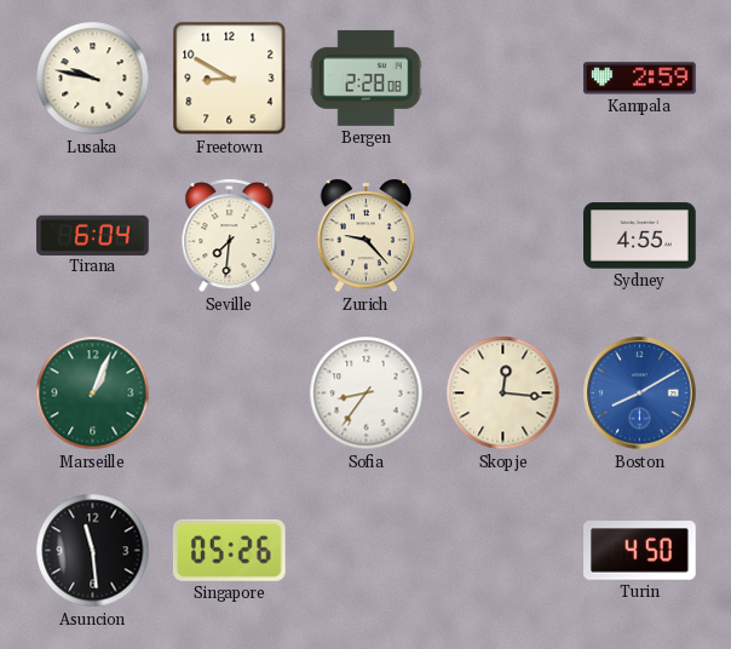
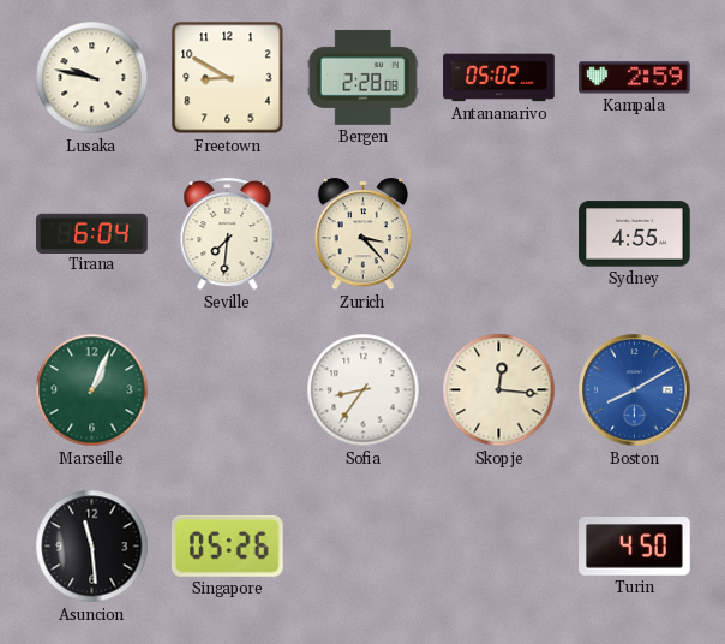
Antananarivo: none -> 05:02 (499, 78)
Zurich: 9:23 -> 3:23 (364, 234)
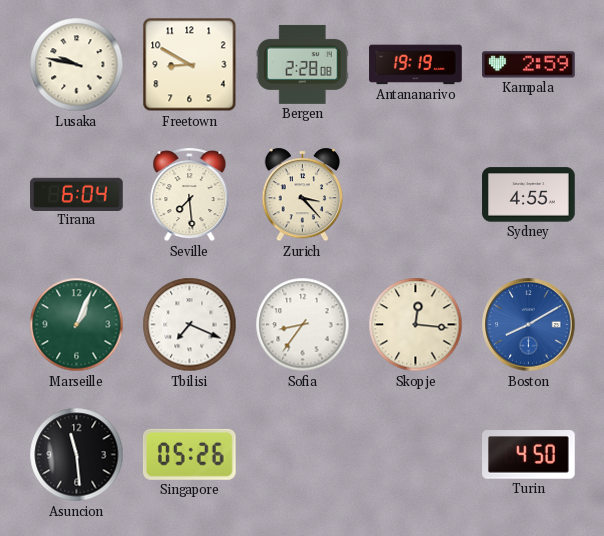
Antananarivo: 05:02 -> 19:19 (416, 65)
Seville: 7:31 -> 7:29 (190, 195)
Tbilisi: none -> 7:19 (190, 325)
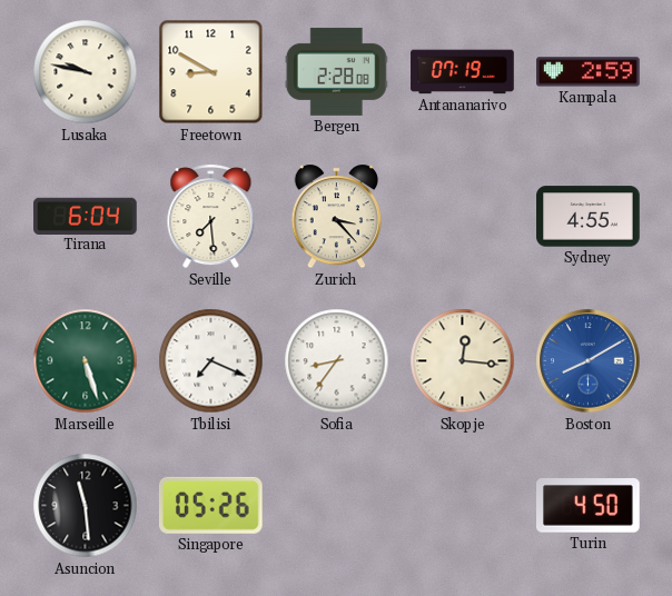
Antananarivo: 19:19 -> 07:19 (463, 72)
Marseille: 1:04 -> 5:27 (86, 361)
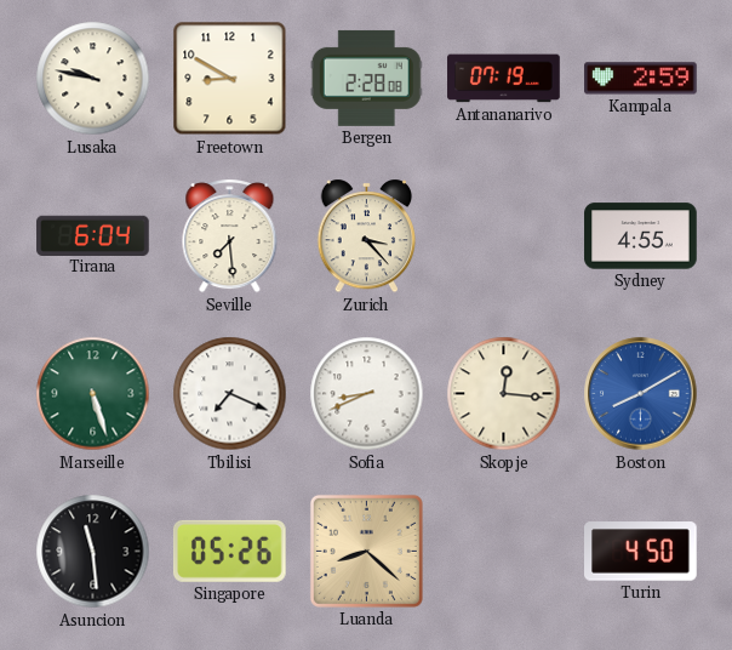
Sofia: 8:36 -> 8:41 (367, 394)
Luanda: none -> 8:22 (366, 551)
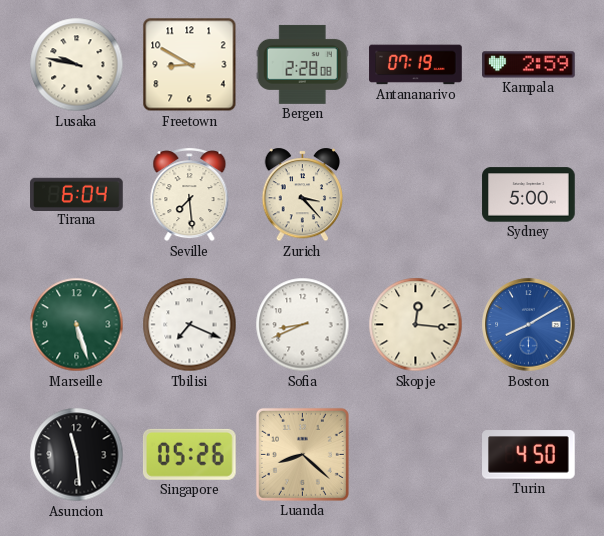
Sydney: 4:55 -> 5:00 (529, 195)
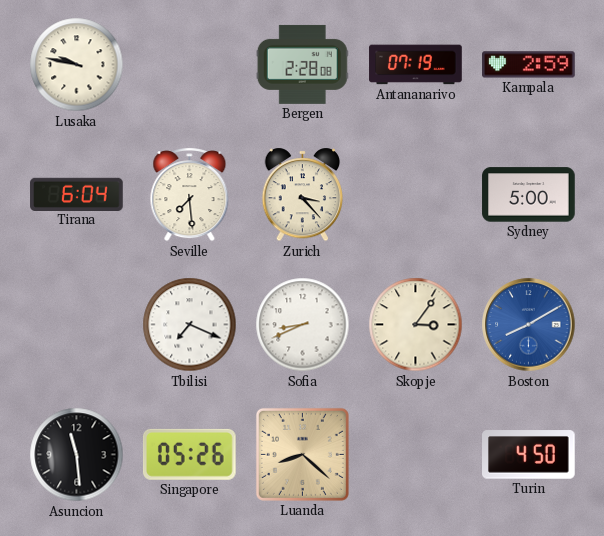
Freetown: 8:50 -> none (190, 65)
Marseille: 5:27 -> none (77, 325)
Skopje: 12:16 -> 3:06 (416, 325)
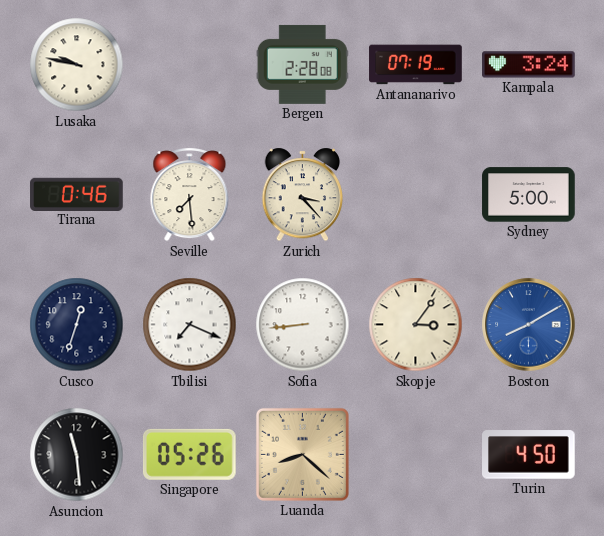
Kampala: 2:59 -> 3:24 (529, 65)
Tirana: 6:04 -> 0:46 (77, 194)
Cusco: none -> 12:33 (77, 325)
Sofia: 8:41 -> 8:44 (303, 325)
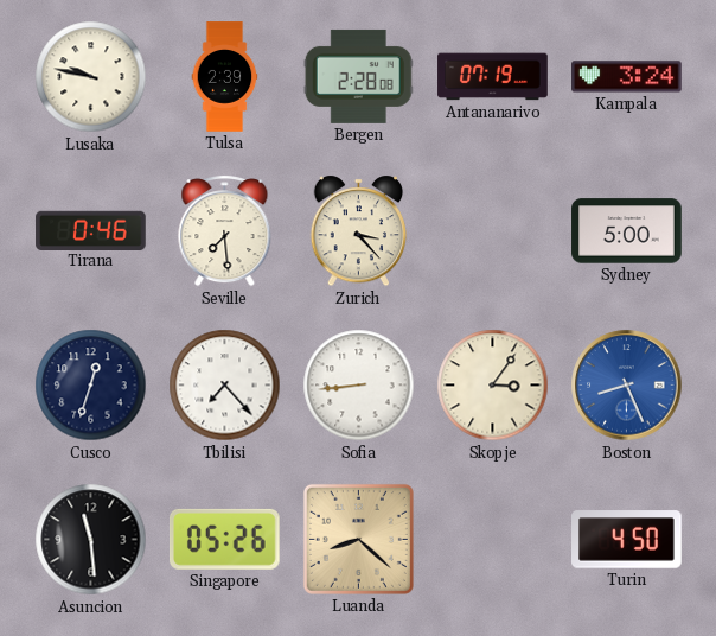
Tulsa: none -> 2:39 (225, 77)
Tbilisi: 7:19 -> 7:23 (225, 386)
Boston: 8:10 -> 8:26 (627, 386)
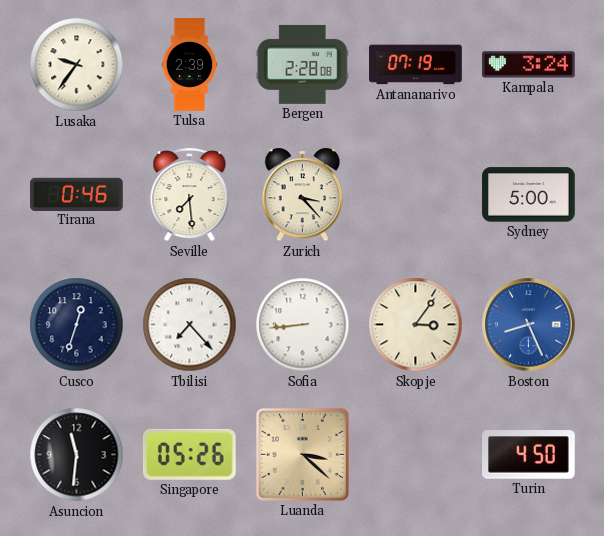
Lusaka: 9:47 -> 9:36 (77, 65)
Asuncion: 11:29 -> 11:31 (77, 455)
Luanda: 8:22 -> 3:22 (302, 454)
